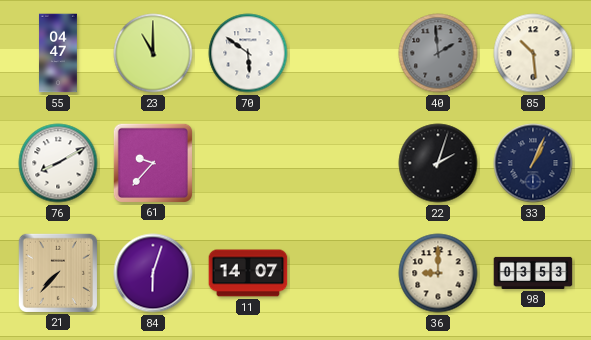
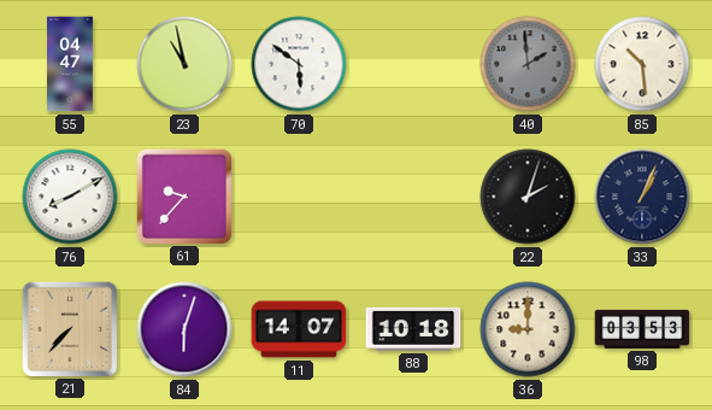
23: 11:00 -> 10:58 (184, 64)
88: none -> 10:18 (413, 329)
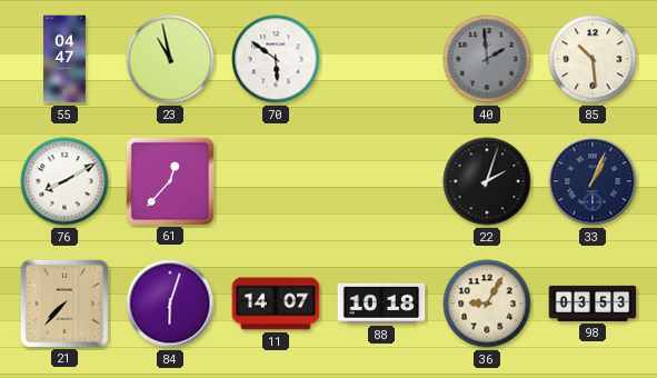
61: 9:37 -> 12:37 (169, 180)
36: 9:00 -> 9:05 (487, 304)
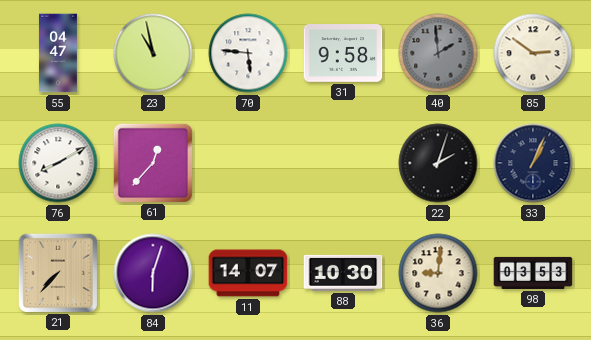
70: 5:51 -> 5:46 (248, 53)
31: none -> 9:58 (343, 54)
85: 10:29 -> 2:51 (533, 53)
88: 10:18 -> 10:30 (343, 273)
36: 9:05 -> 9:01 (438, 273)
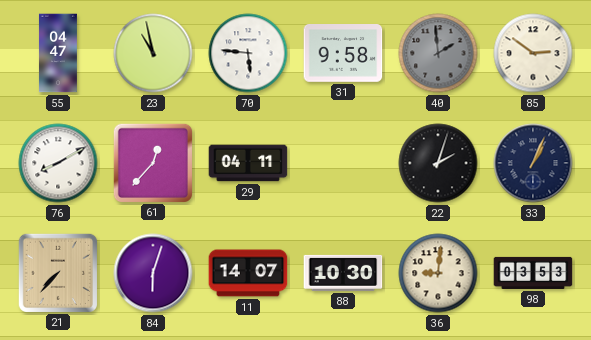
29: none -> 04:11 (248, 163)
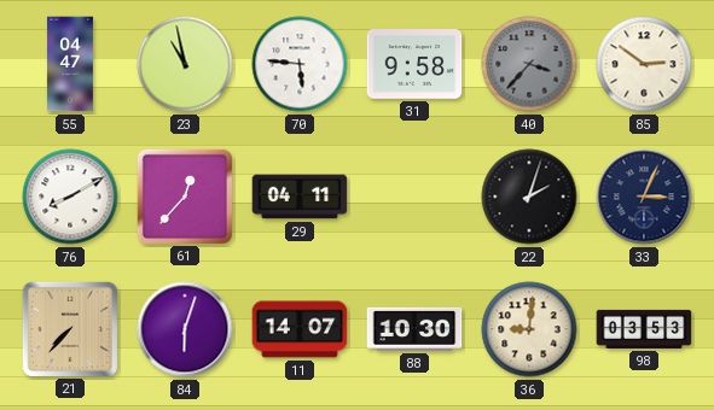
40: 1:59 -> 3:37 (529, 64)
33: 1:04 -> 3:04 (644, 197)
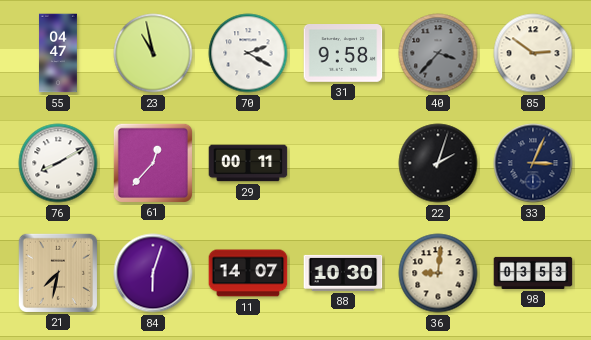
70: 5:46 -> 2:20 (248, 53)
29: 04:11 -> 00:11 (248, 163)
21: 7:37 -> 7:32 (57, 272)
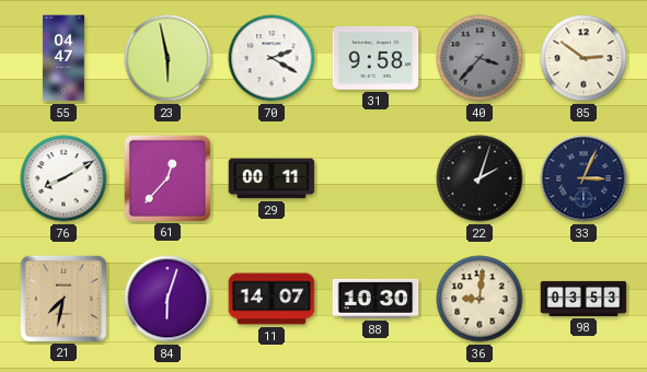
23: 10:58 -> 5:58 (167, 58)
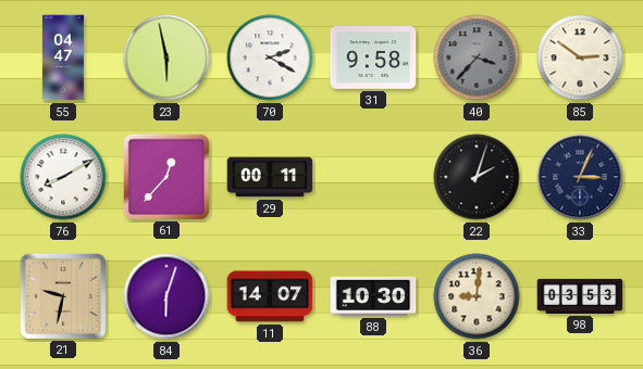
21: 7:32 -> 9:32 (62, 295)
